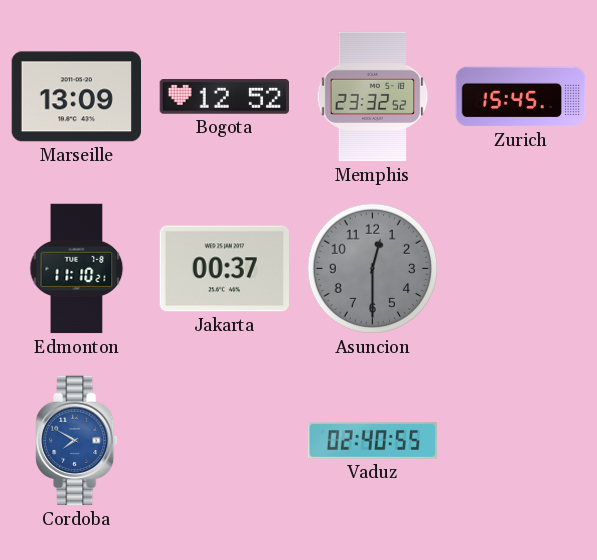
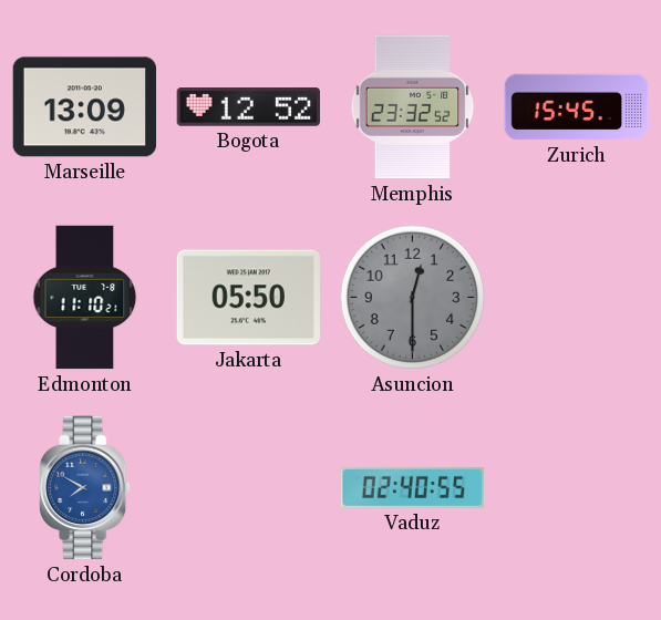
Jakarta: 00:37 -> 05:50 (248, 298)
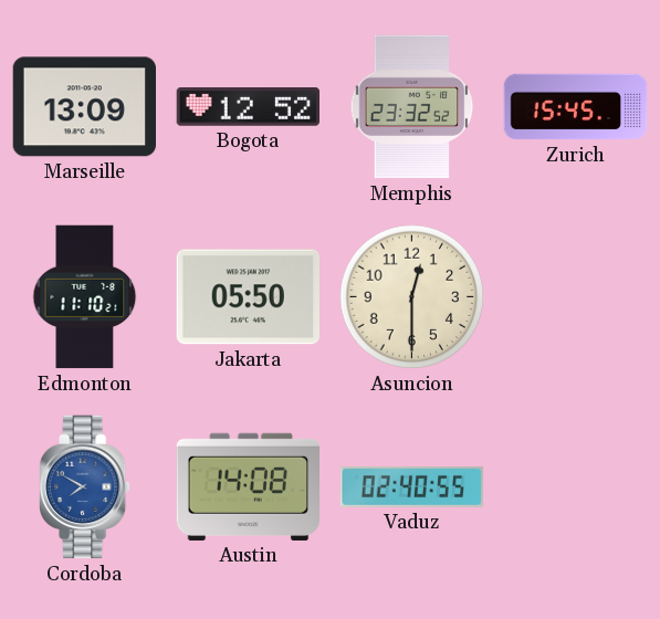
Asuncion dial: grey -> cream (412, 297)
Austin: none -> 14:08 (249, 486)
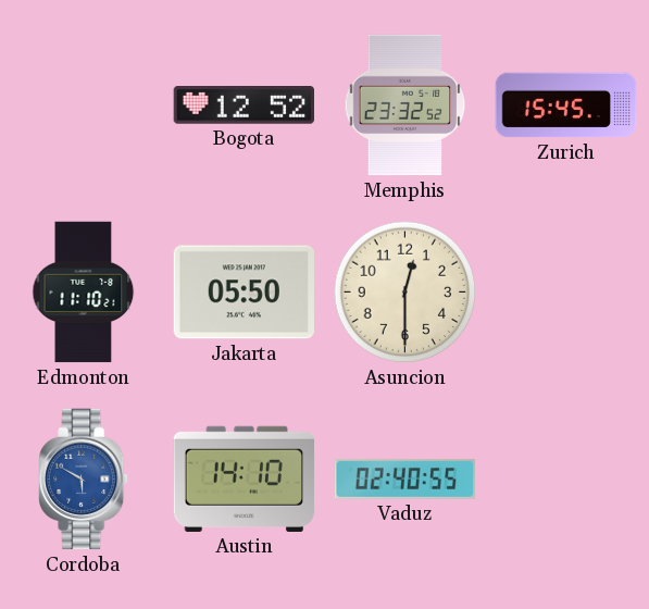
Marseille: 13:09 -> none (85, 107)
Cordoba: 7:50 -> 5:50 (84, 480)
Austin: 14:08 -> 14:10 (245, 478)
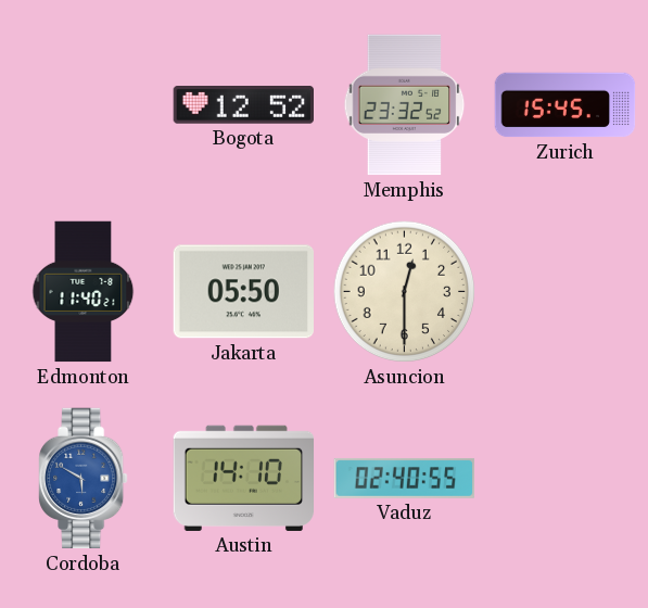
Edmonton: 11:10 -> 11:40 (84, 292)
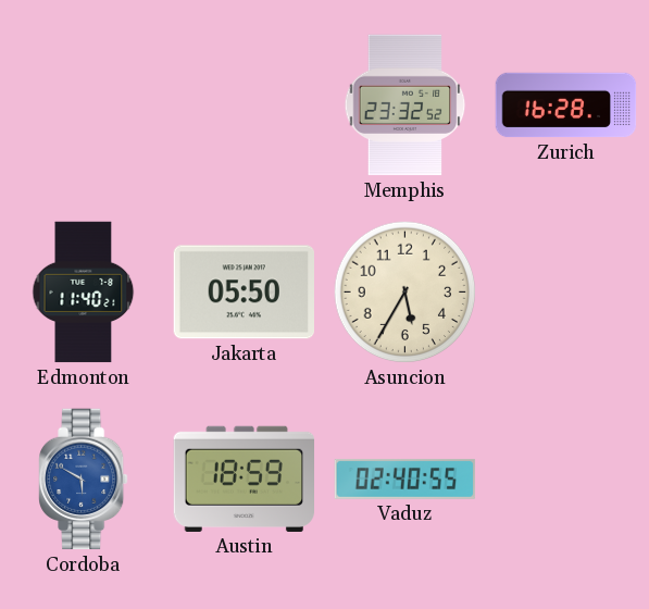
Bogota: 12:52 -> none (244, 105)
Zurich: 15:45 -> 16:28 (566, 105)
Asuncion: 12:30 -> 5:35 (405, 293)
Austin: 14:10 -> 18:59 (245, 478)
